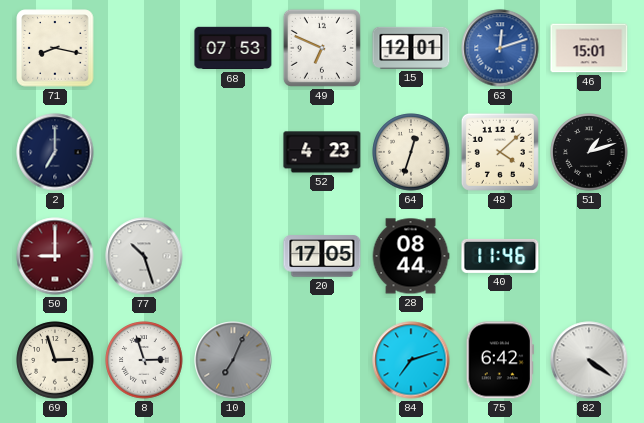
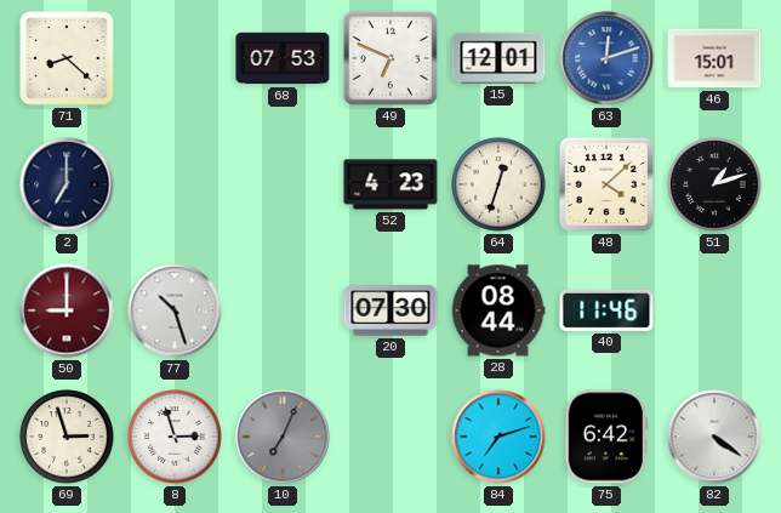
71: 8:17 -> 8:22 (67, 58)
20: 17:05 -> 07:30 (390, 310)
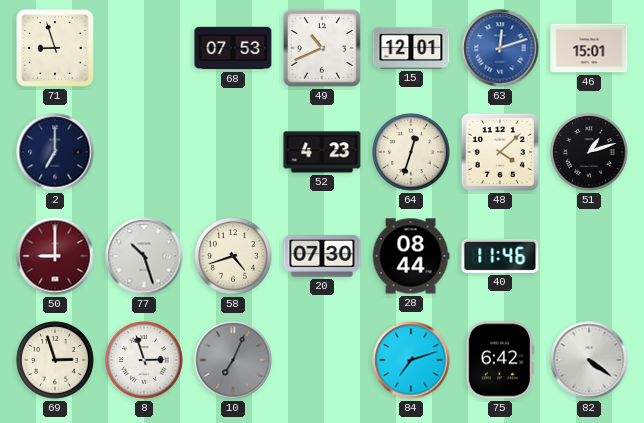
71: 8:22 -> 8:57 (55, 48)
49: 6:49 -> 10:41 (322, 48)
58: none -> 4:42 (233, 256)
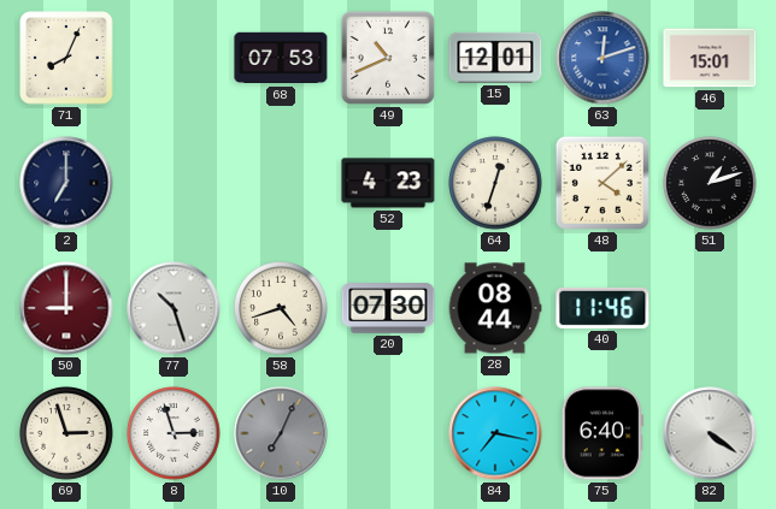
71: 8:57 -> 8:04 (66, 58)
84: 7:12 -> 7:17 (495, 433)
75: 6:42 -> 6:40 (602, 433)
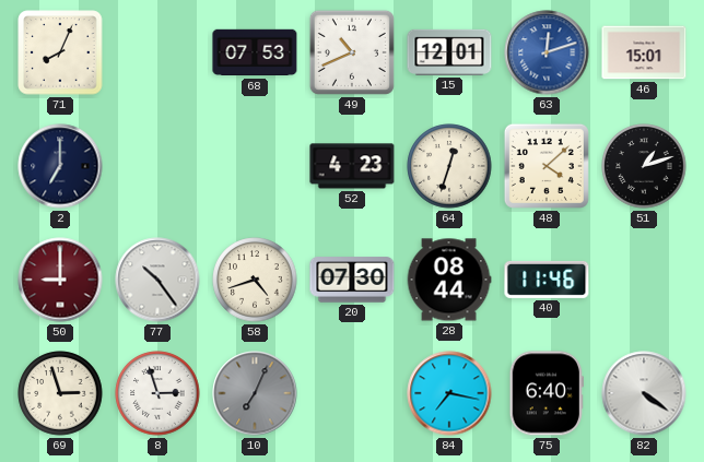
77: 10:27 -> 10:24 (157, 280)
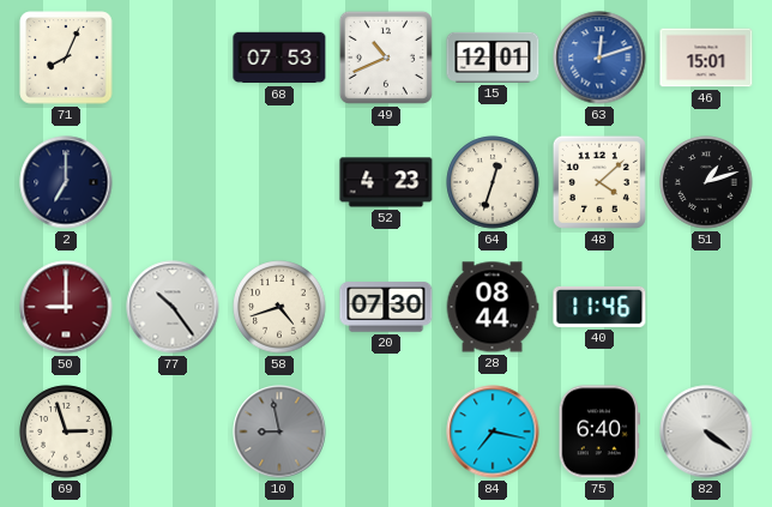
8: 2:57 -> none (157, 393)
10: 7:04 -> 8:58 (279, 431)
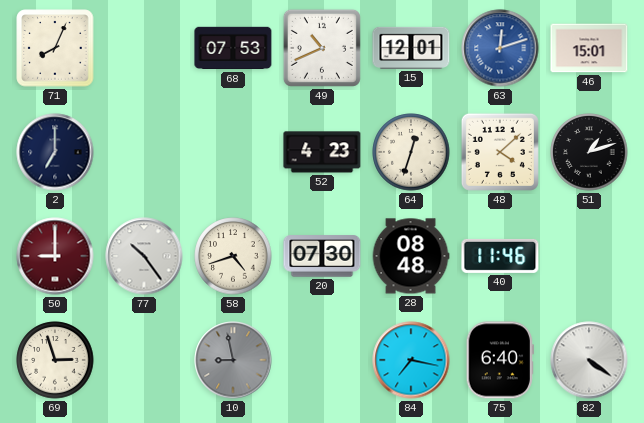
28: 08:44 -> 08:48 (411, 256)
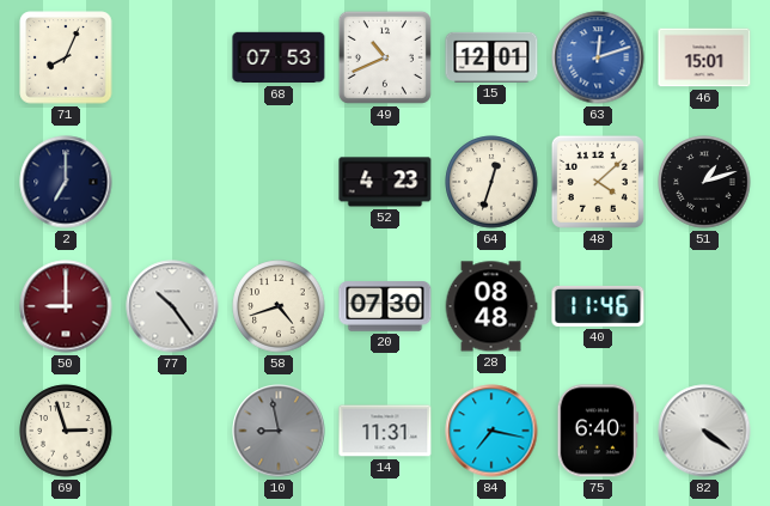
14: none -> 11:31 (385, 431)
